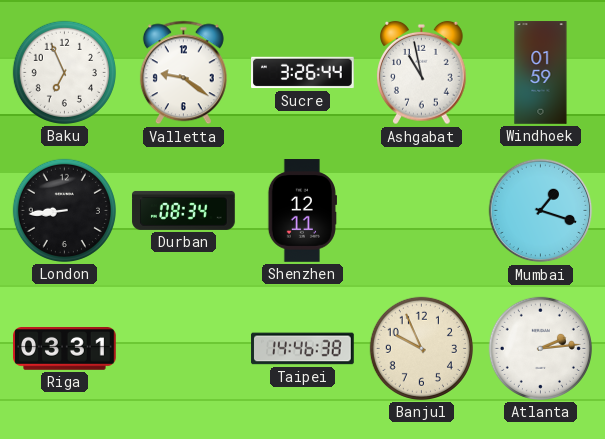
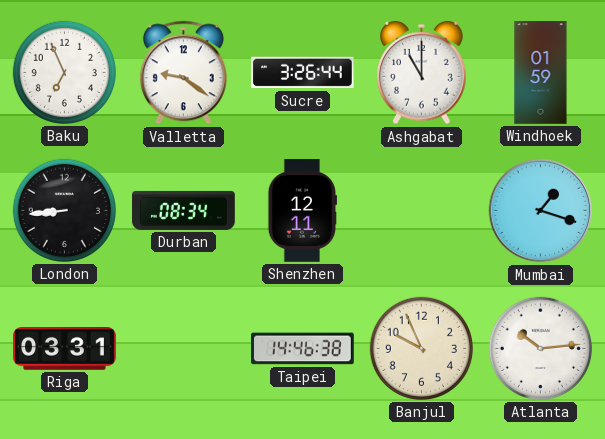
Ashgabat: 10:58 -> 11:00 (422, 73)
Atlanta: 2:14 -> 10:14 (540, 348)
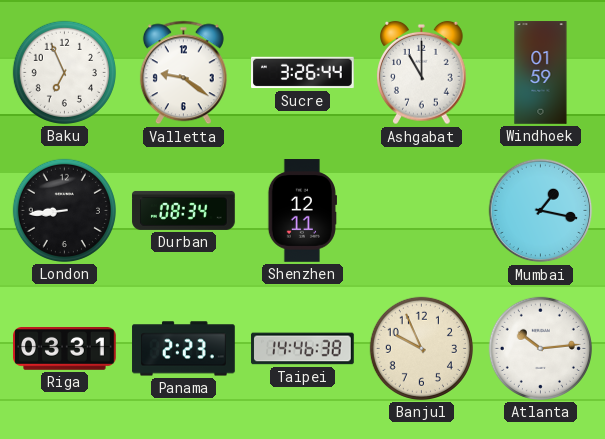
Mumbai: 1:18 -> 1:17 (541, 211)
Panama: none -> 2:23 (184, 349)
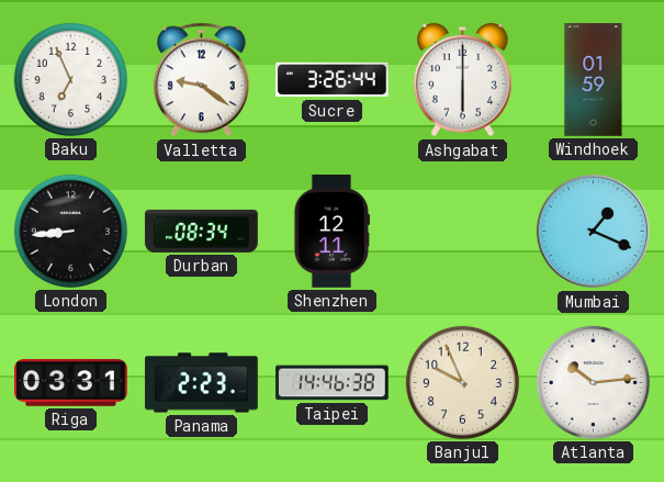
Ashgabat: 11:00 -> 6:00 (463, 80)
Mumbai: 1:17 -> 1:19 (594, 232)
